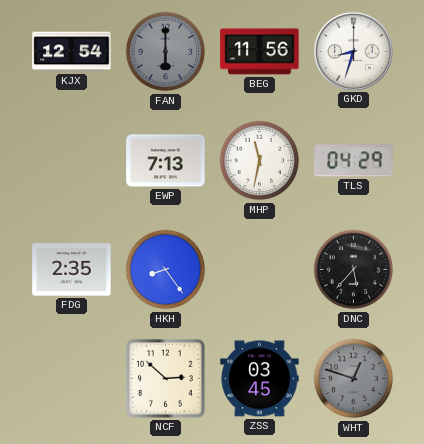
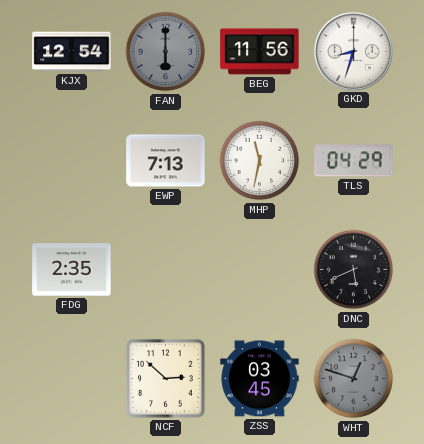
HKH: 8:24 -> none (166, 270)
DNC: 5:37 -> 5:41 (354, 270)
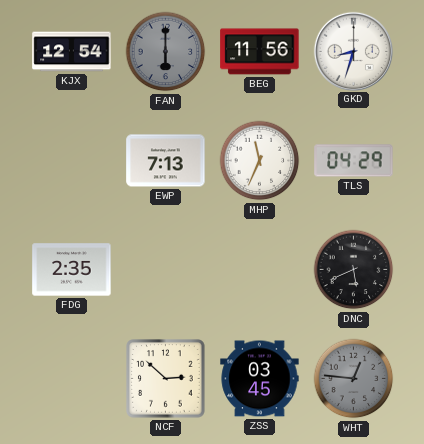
MHP: 11:32 -> 11:34 (260, 161)
WHT: 12:48 -> 12:46 (354, 379)
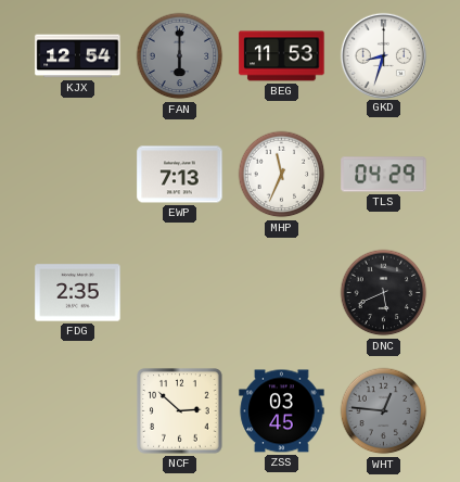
BEG: 11:56 -> 11:53 (282, 56)
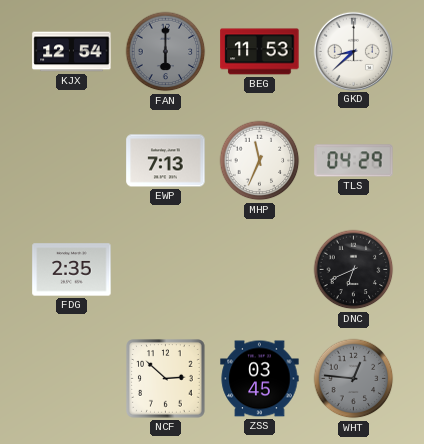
GKD: 8:33 -> 8:38 (353, 51)
DNC: 5:41 -> 6:41 (354, 270)
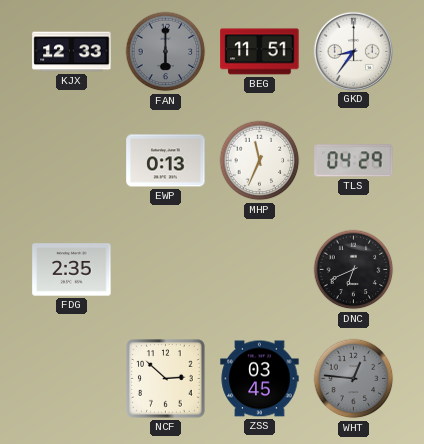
KJX: 12:54 -> 12:33 (72, 52)
BEG: 11:53 -> 11:51 (260, 52)
GKD: 8:38 -> 8:36 (353, 51)
EWP: 7:13 -> 0:13 (166, 161)
